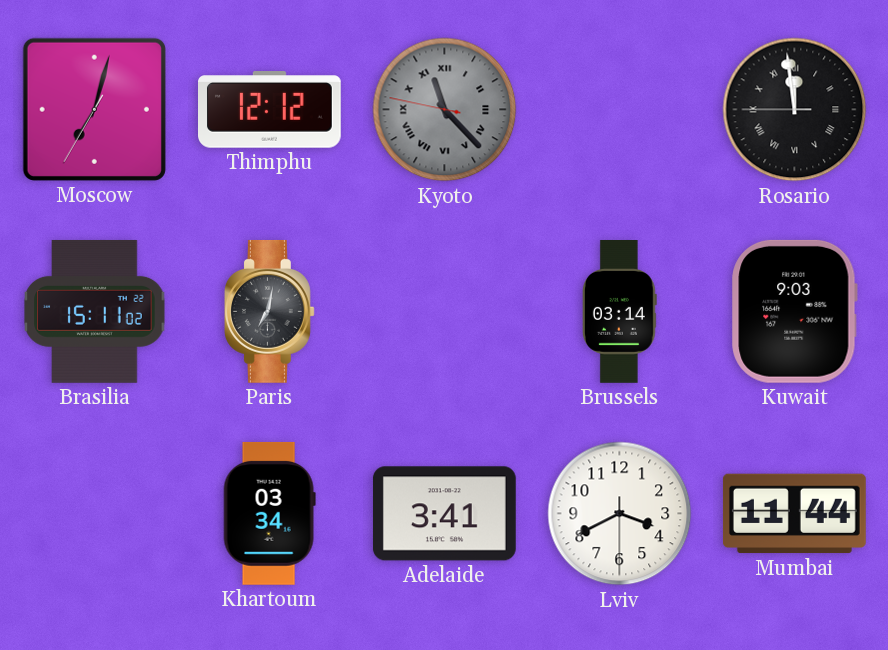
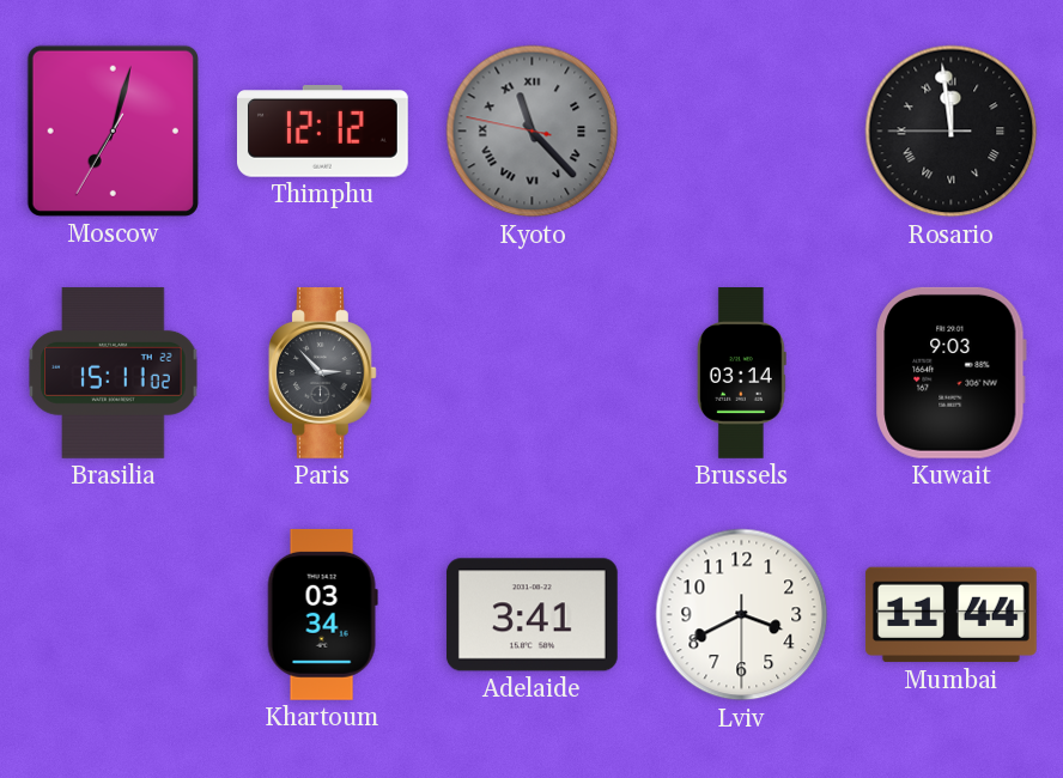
Paris: 7:02 -> 2:53 (322, 372)
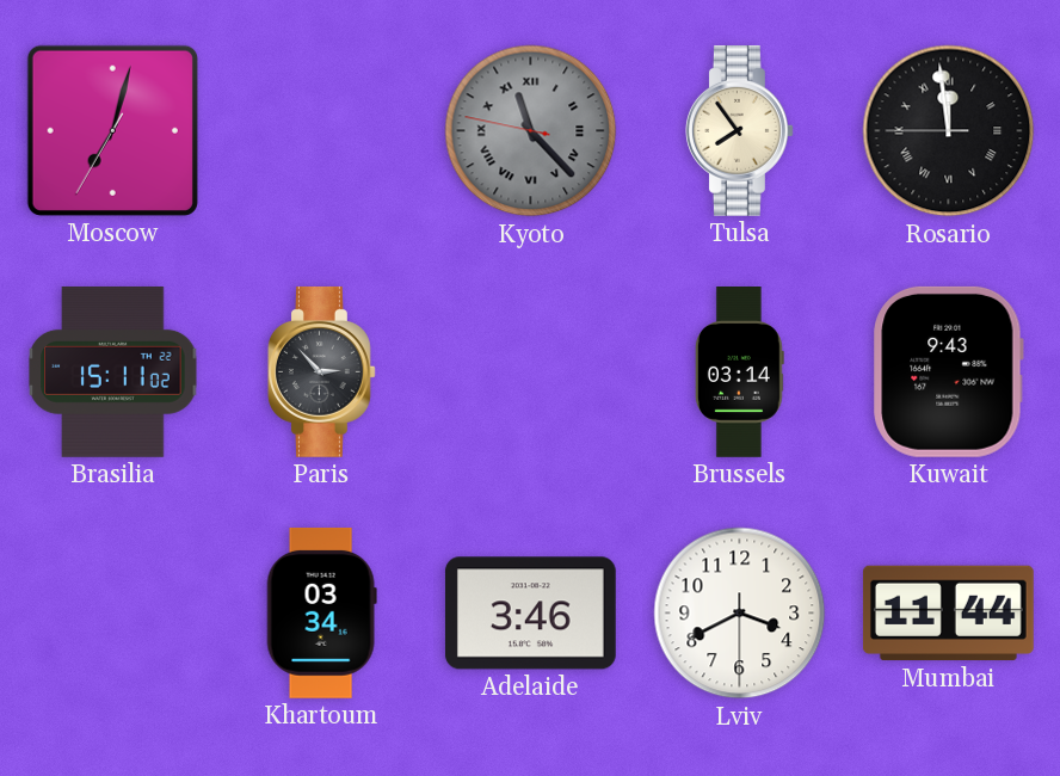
Thimphu: 12:12 -> none (323, 132)
Tulsa: none -> 7:54 (739, 130)
Kuwait: 9:03 -> 9:43 (948, 371)
Adelaide: 3:41 -> 3:46 (530, 614)
